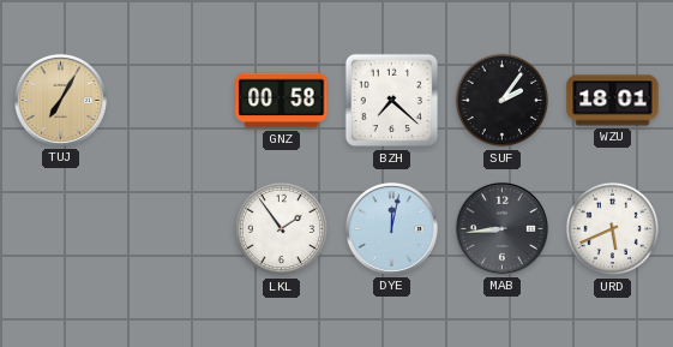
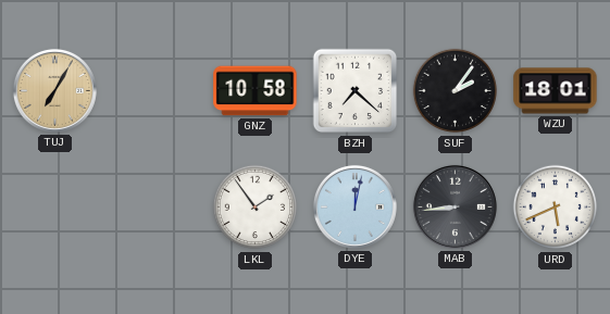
GNZ: 00:58 -> 10:58 (256, 91)
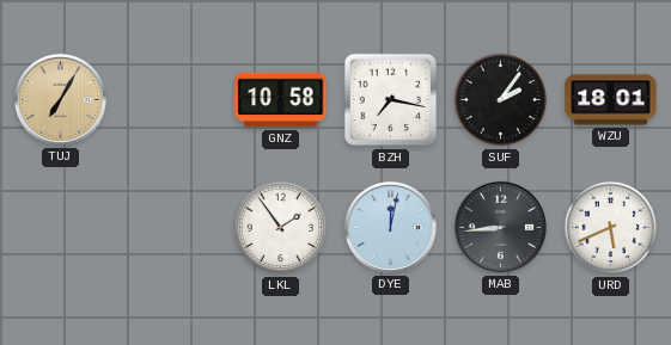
BZH: 7:22 -> 7:17 (391, 100)
